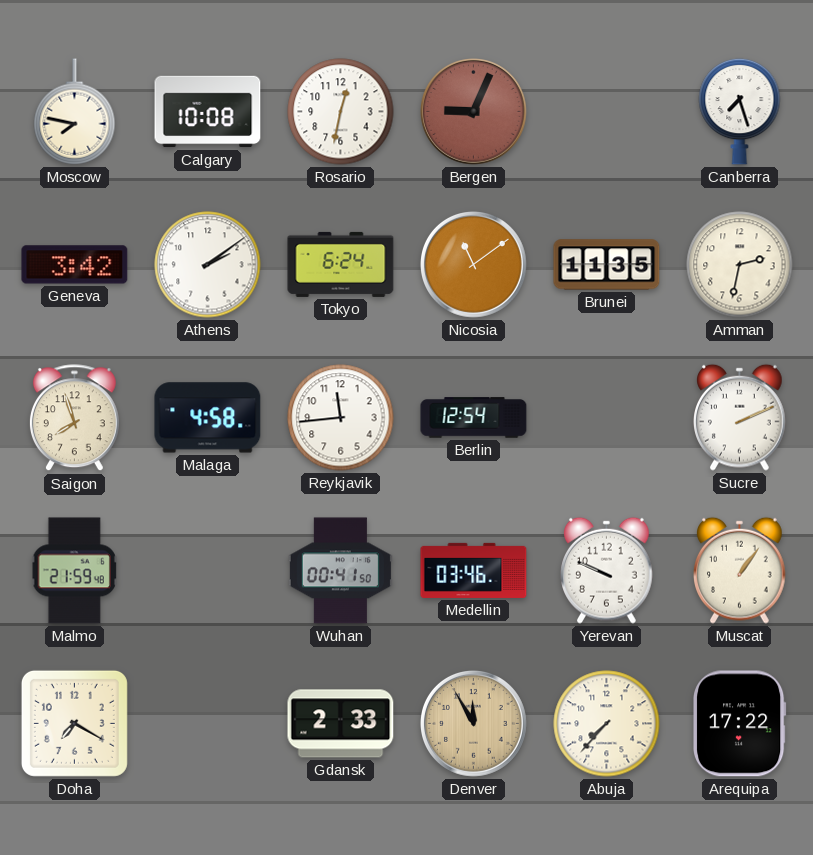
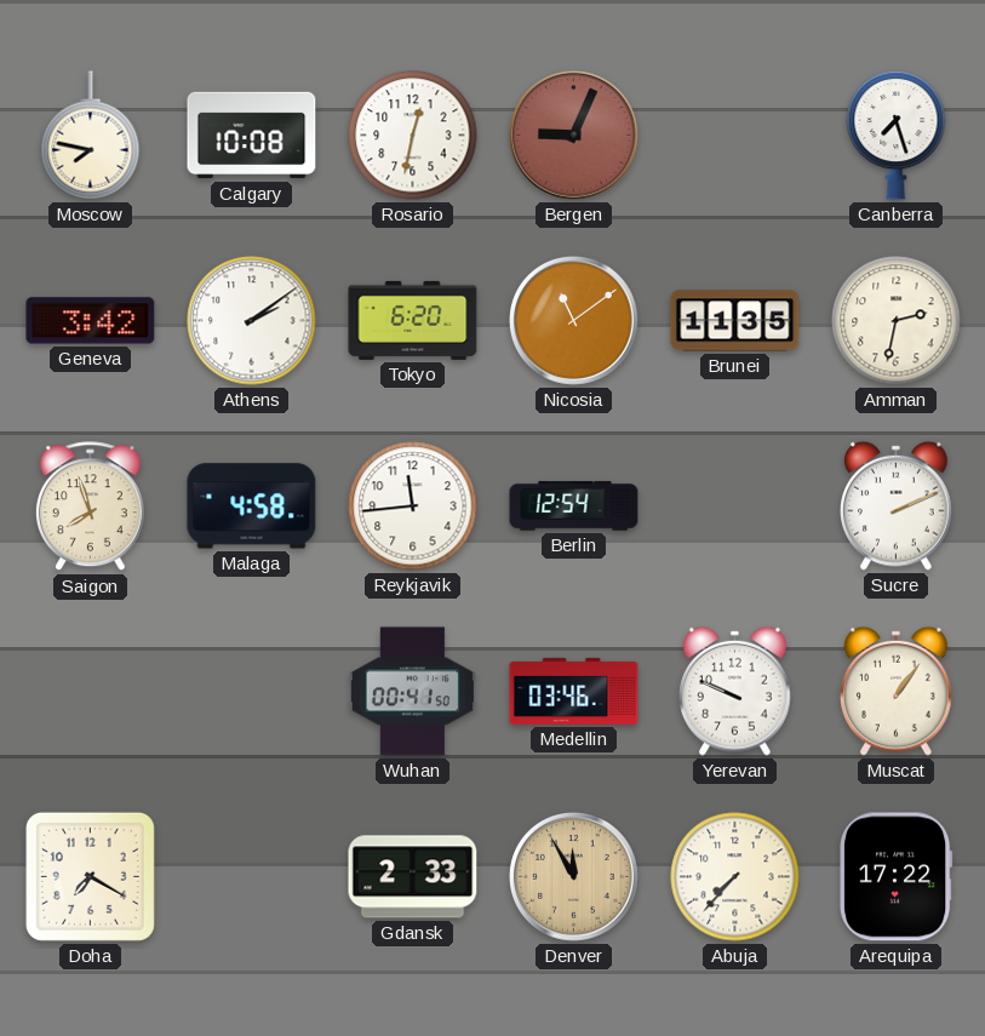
Tokyo: 6:24 -> 6:20 (413, 320)
Malmo: 21:59 -> none (74, 571)
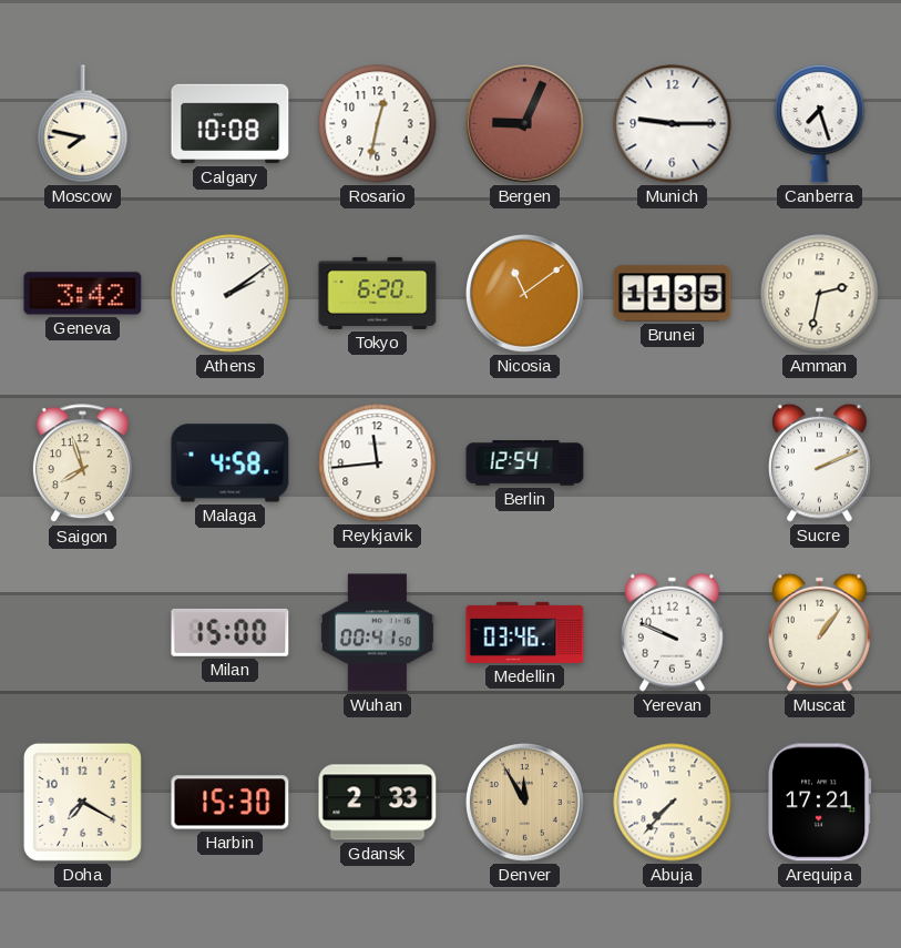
Munich: none -> 9:15 (673, 124)
Milan: none -> 15:00 (231, 632)
Harbin: none -> 15:30 (231, 803)
Arequipa: 17:22 -> 17:21 (820, 803)
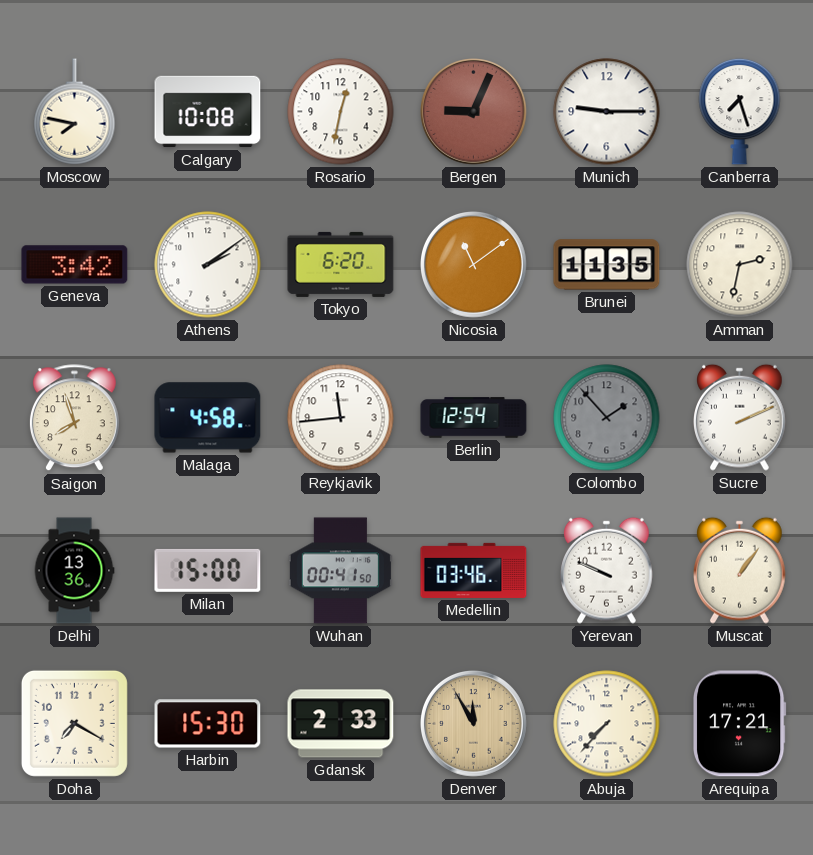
Colombo: none -> 1:53 (607, 418)
Delhi: none -> 13:36 (74, 571)
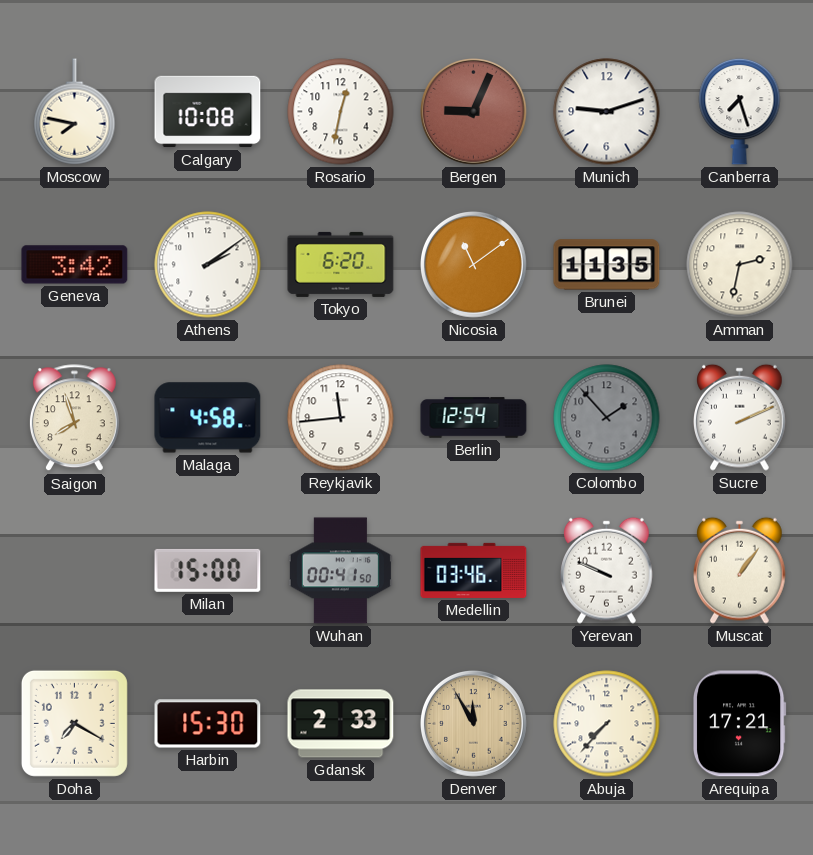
Munich: 9:15 -> 9:12 (607, 112)
Delhi: 13:36 -> none (74, 571)
